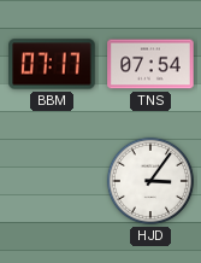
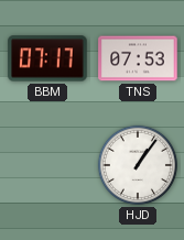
TNS: 07:54 -> 07:53 (138, 58)
HJD: 3:06 -> 1:06 (138, 165)
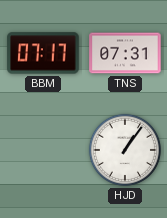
TNS: 07:53 -> 07:31 (125, 53)
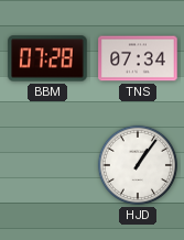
BBM: 07:17 -> 07:28 (47, 58)
TNS: 07:31 -> 07:34 (138, 58)
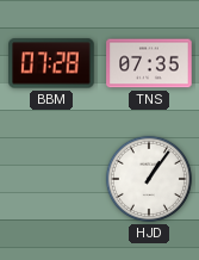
TNS: 07:34 -> 07:35 (149, 63)
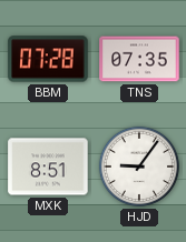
MXK: none -> 8:51 (48, 167)
HJD: 1:06 -> 9:06 (139, 167)
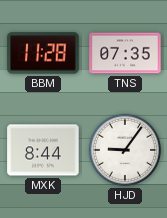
BBM: 07:28 -> 11:28 (43, 53)
MXK: 8:51 -> 8:44 (43, 150)
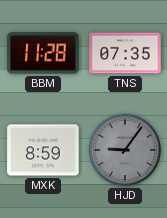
MXK: 8:44 -> 8:59 (43, 150)
HJD dial: white -> grey (125, 150)
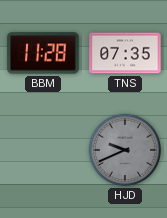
MXK: 8:59 -> none (43, 150)
HJD: 9:06 -> 9:41 (125, 150)
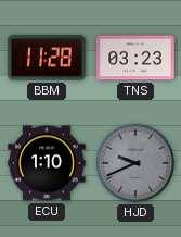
TNS: 07:35 -> 03:23 (135, 58)
ECU: none -> 1:10 (47, 163)
